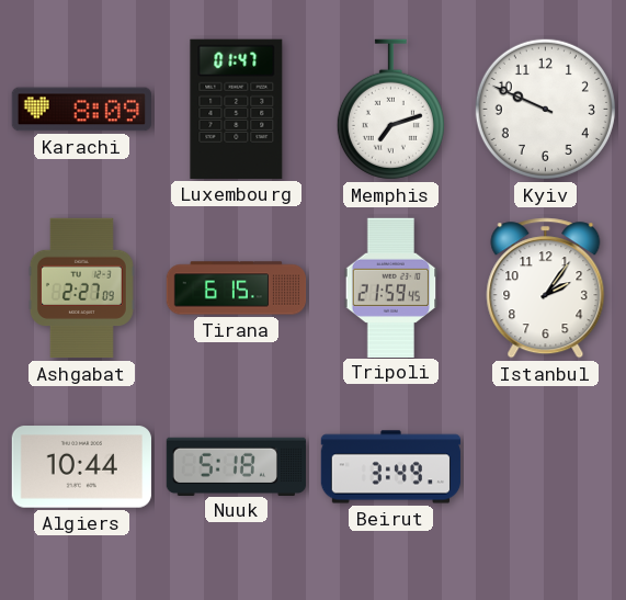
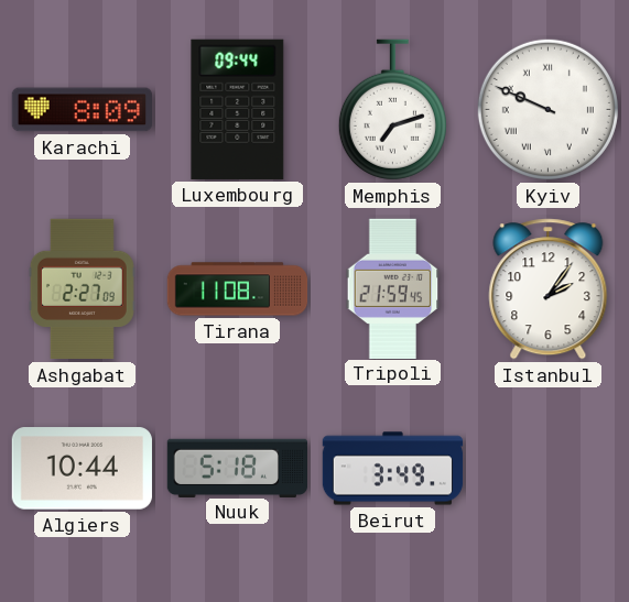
Luxembourg: 01:47 -> 09:44 (238, 109)
Kyiv numerals: Arabic -> Roman (547, 109)
Tirana: 6:15 -> 11:08 (238, 289)
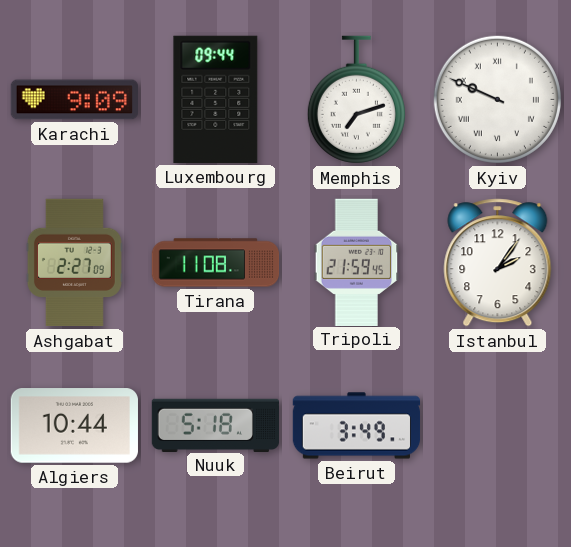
Karachi: 8:09 -> 9:09 (74, 100)
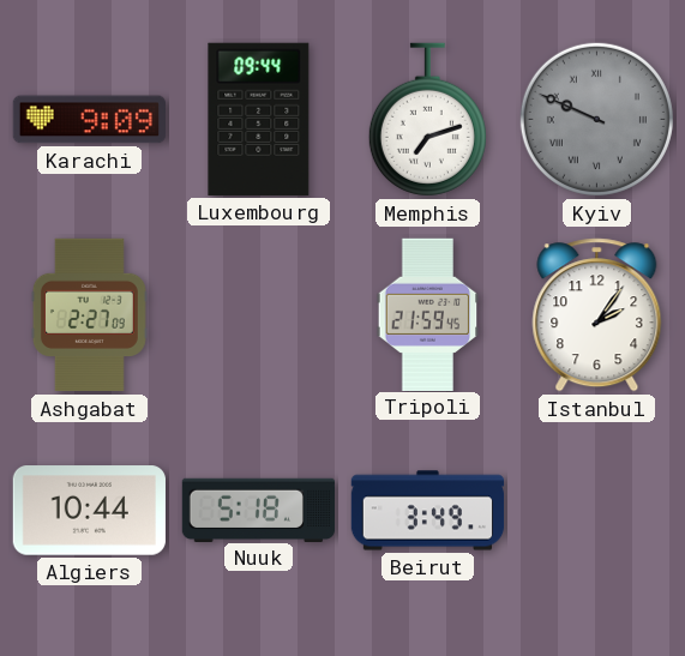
Kyiv dial: white -> grey (596, 119)
Tirana: 11:08 -> none (216, 263)
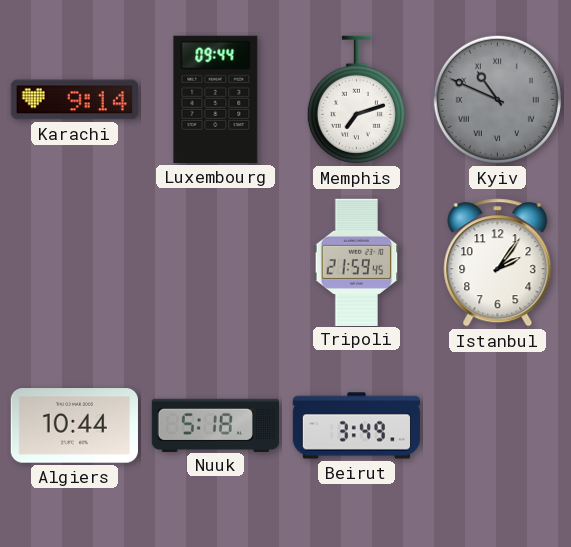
Karachi: 9:09 -> 9:14 (74, 100)
Kyiv: 9:49 -> 10:49 (497, 99)
Ashgabat: 2:27 -> none (89, 315)
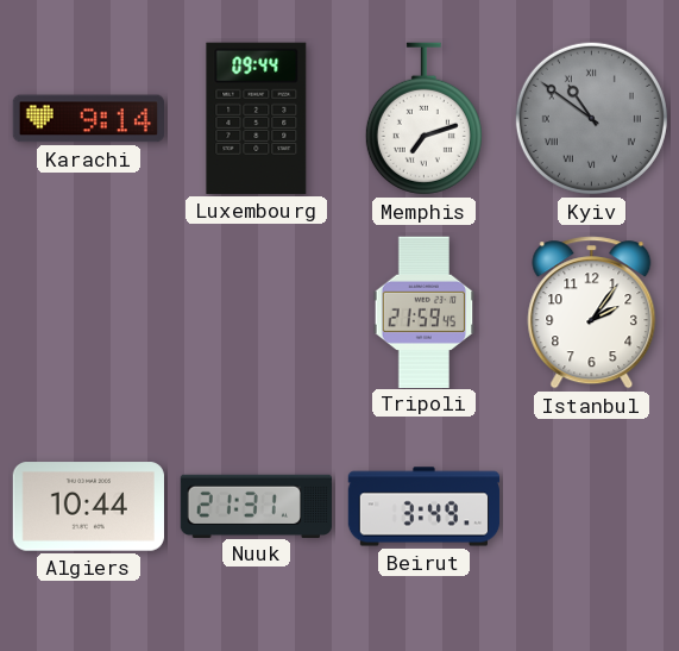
Kyiv: 10:49 -> 10:51 (591, 118)
Nuuk: 5:18 -> 21:31 (256, 506)
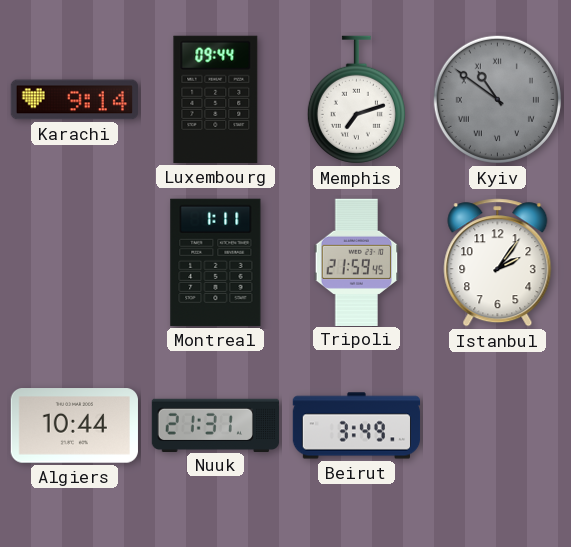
Montreal: none -> 1:11 (216, 262)
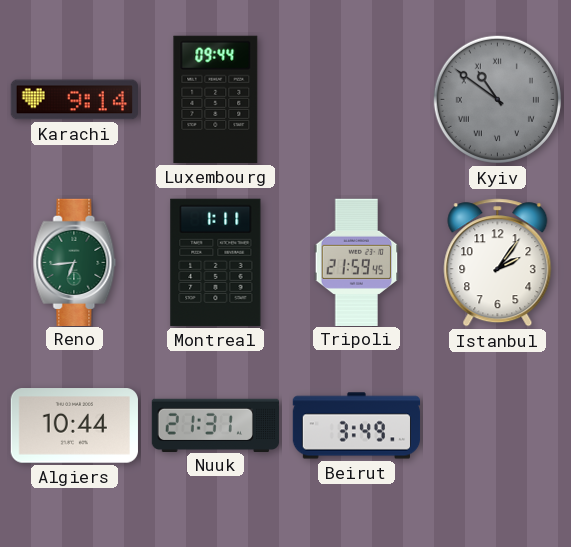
Memphis: 7:12 -> none (356, 100)
Reno: none -> 6:44 (75, 262)
